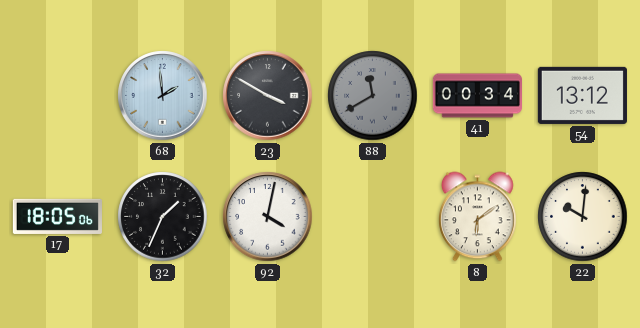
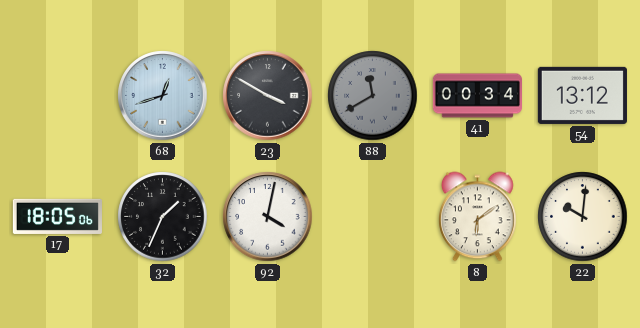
68: 1:59 -> 12:42 (163, 96)
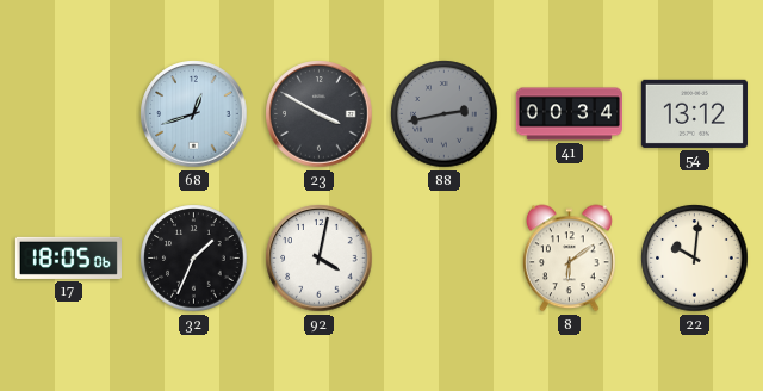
88: 11:40 -> 2:43 (445, 114)
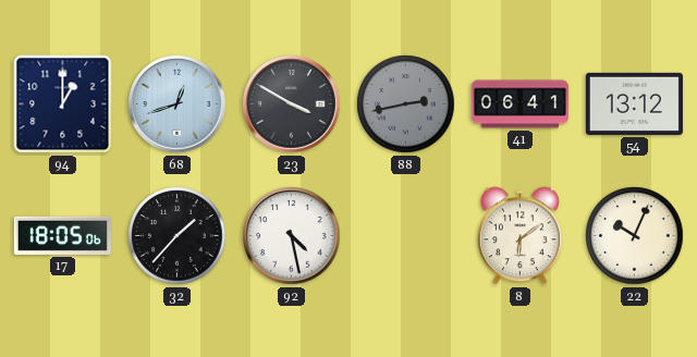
94: none -> 1:00 (63, 104)
41: 00:34 -> 06:41 (519, 104)
32: 1:34 -> 1:37 (178, 236)
92: 4:02 -> 4:28 (292, 236)
22: 10:01 -> 10:04 (635, 236)
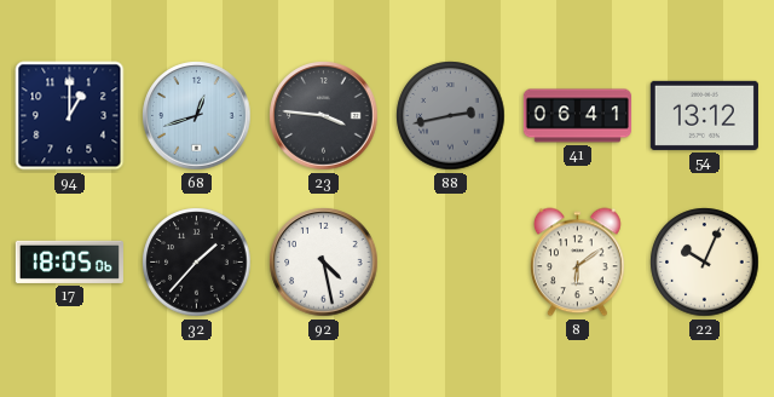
23: 3:50 -> 3:46 (324, 116)
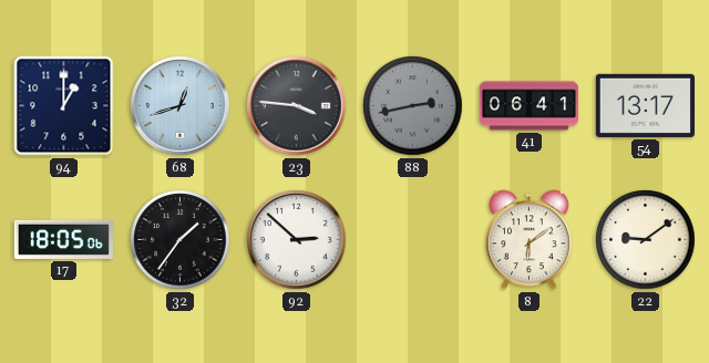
54: 13:12 -> 13:17 (645, 105)
32: 1:37 -> 1:36 (181, 240)
92: 4:28 -> 2:52 (297, 240)
22: 10:04 -> 9:09 (646, 240)
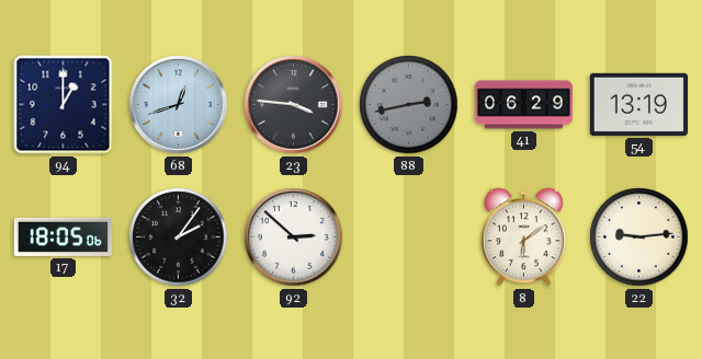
41: 06:41 -> 06:29 (523, 105)
54: 13:17 -> 13:19 (638, 104)
32: 1:36 -> 2:06 (179, 238)
22: 9:09 -> 9:14 (639, 238)
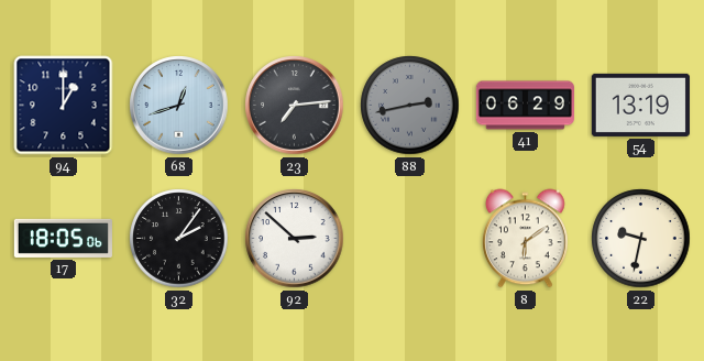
23: 3:46 -> 7:14 (295, 106)
22: 9:14 -> 9:32 (641, 239)
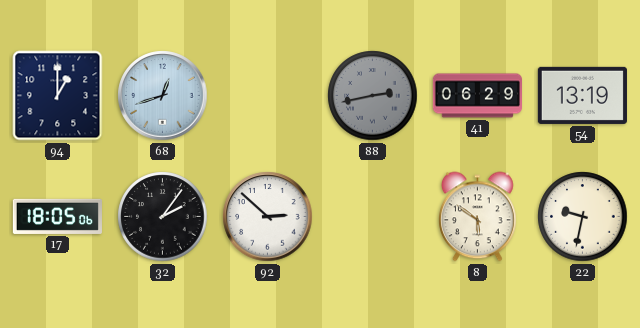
23: 7:14 -> none (295, 106)
8: 6:09 -> 5:51 (478, 217)
